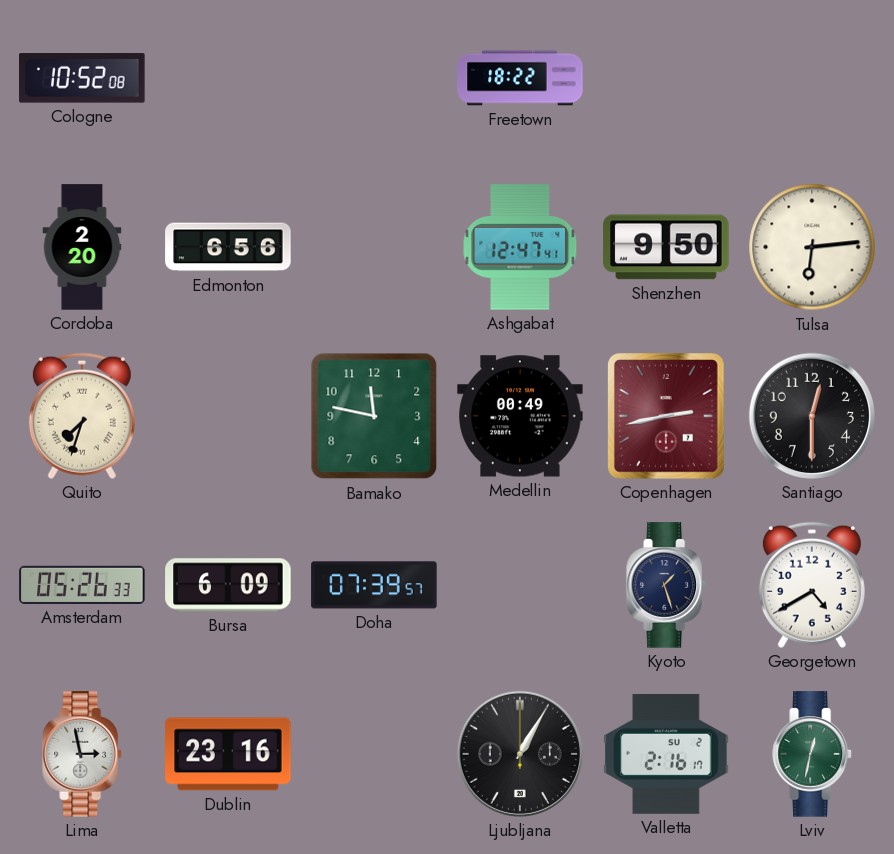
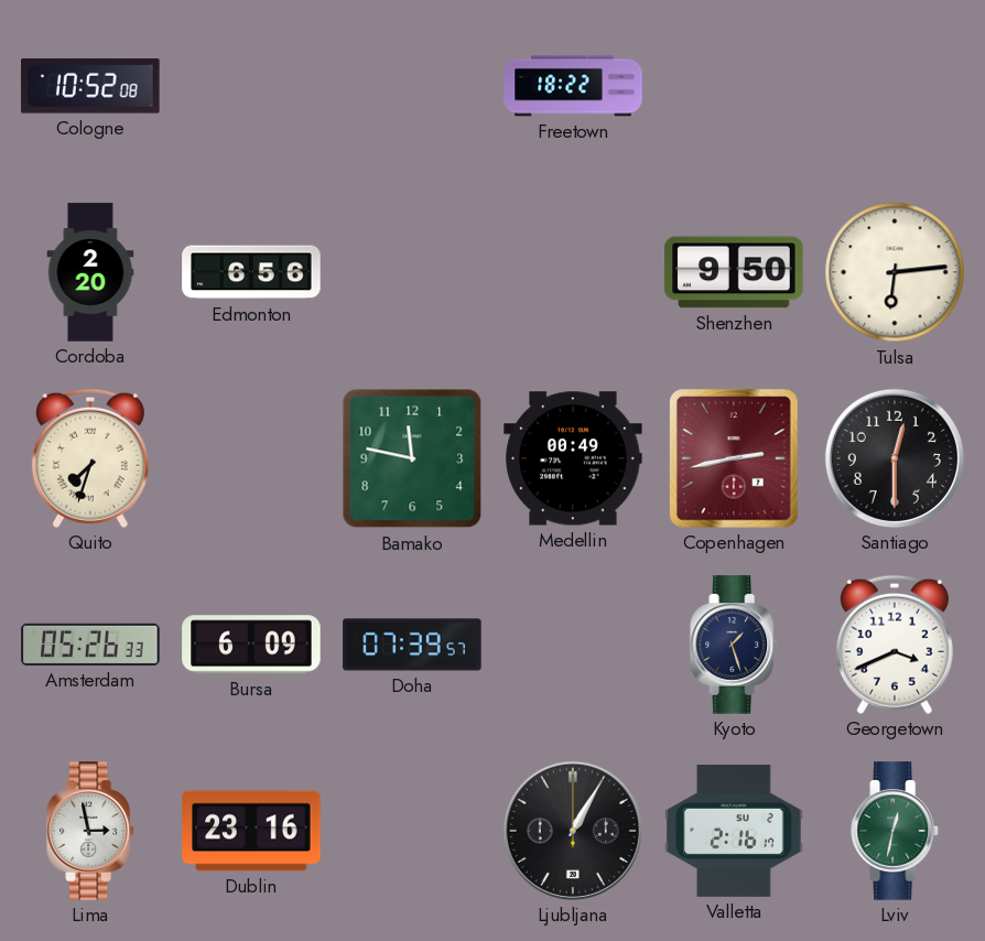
Ashgabat: 12:47 -> none (520, 247)
Georgetown: 4:40 -> 3:41 (895, 645)
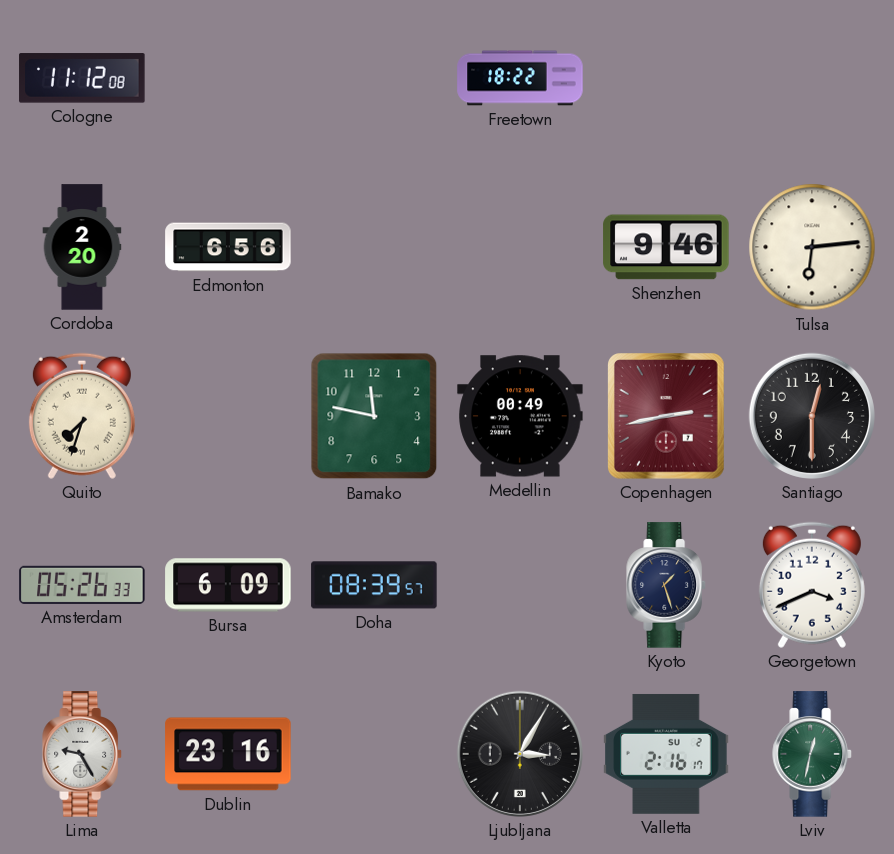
Cologne: 10:52 -> 11:12 (82, 78)
Shenzhen: 9:50 -> 9:46 (666, 247)
Doha: 07:39 -> 08:39 (374, 585)
Lima: 2:58 -> 9:25 (82, 754)
Ljubljana: 1:05 -> 3:05 (520, 754)
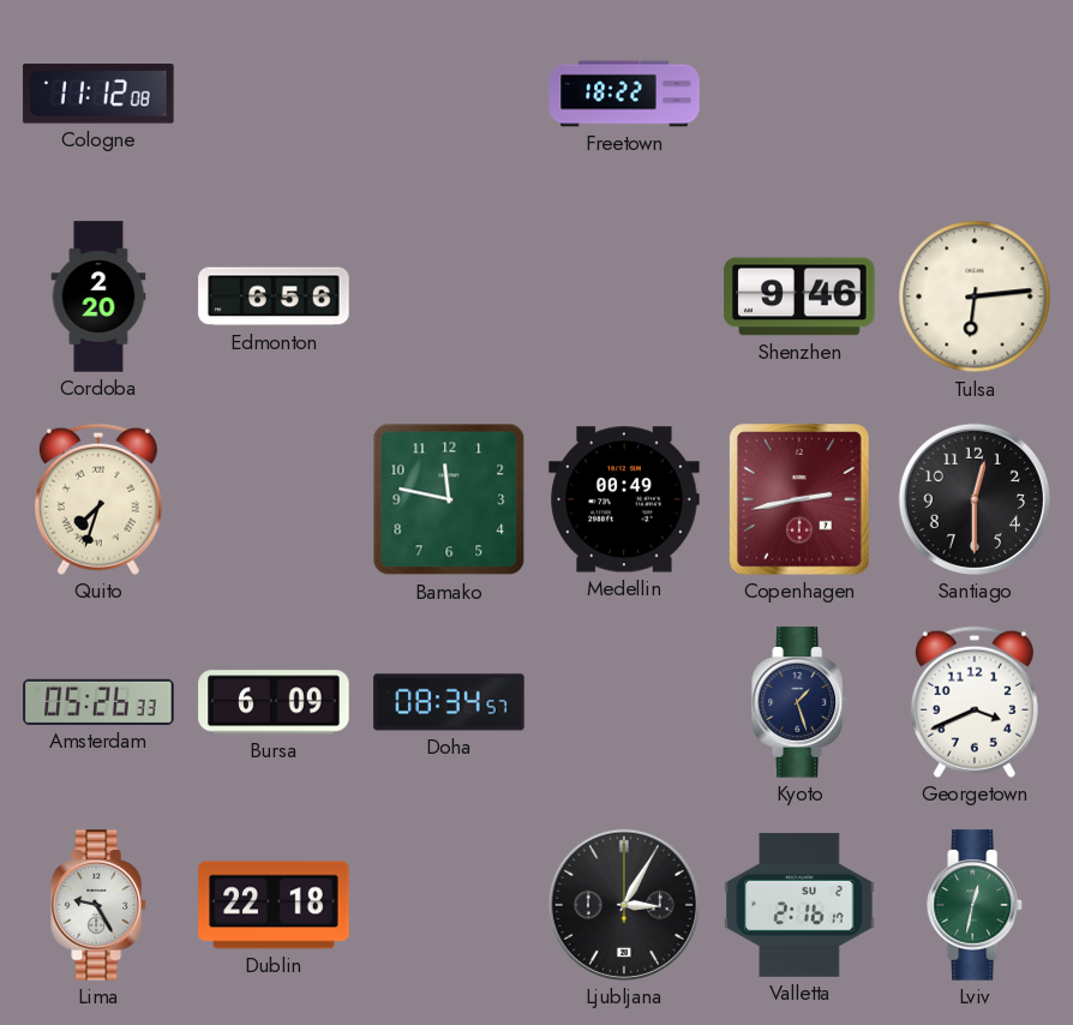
Doha: 08:39 -> 08:34 (449, 702)
Dublin: 23:16 -> 22:18 (274, 905)
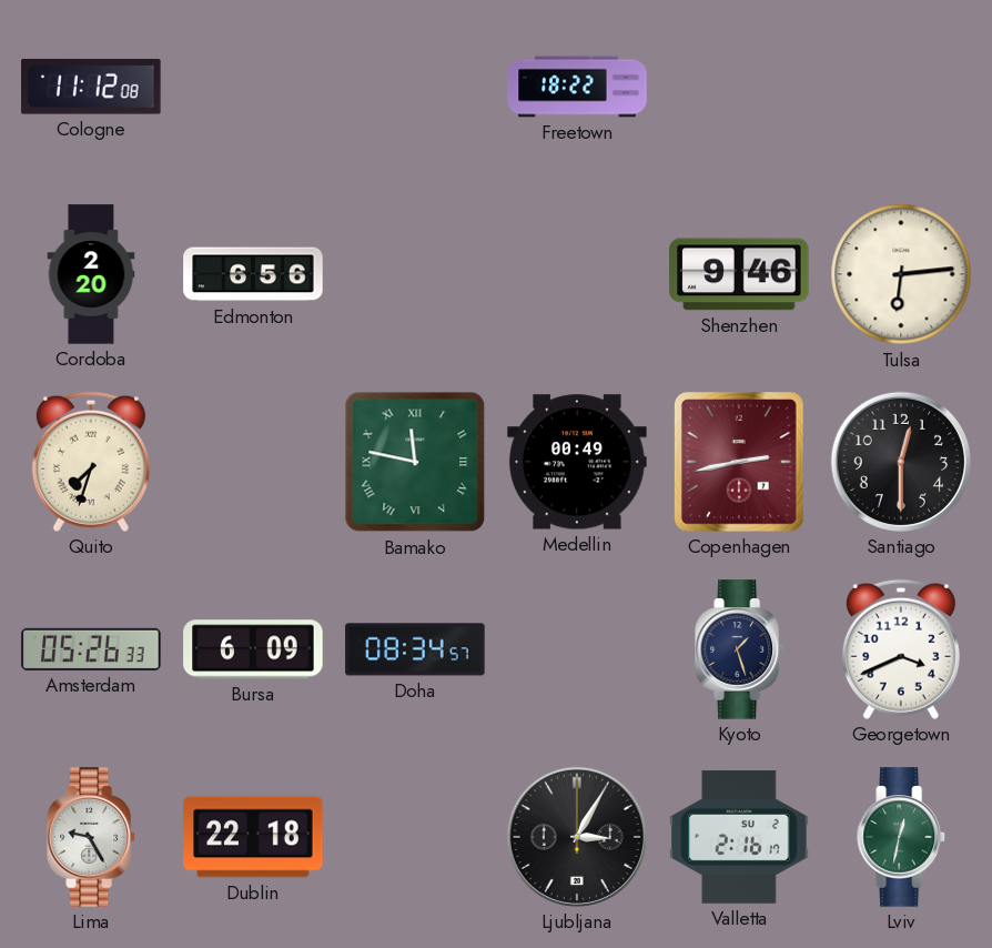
Bamako numerals: Arabic -> Roman (415, 462)
